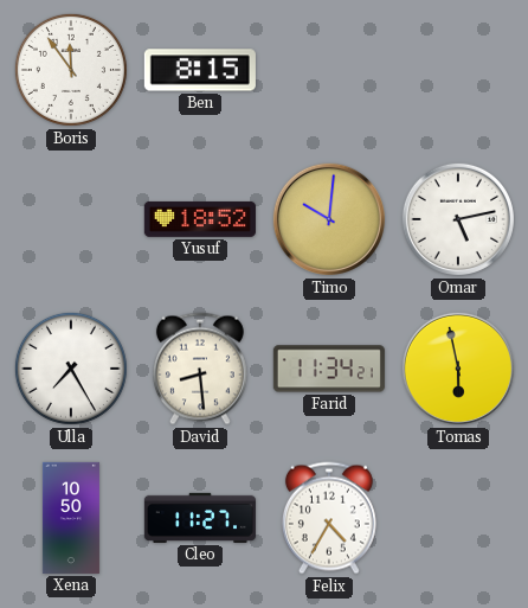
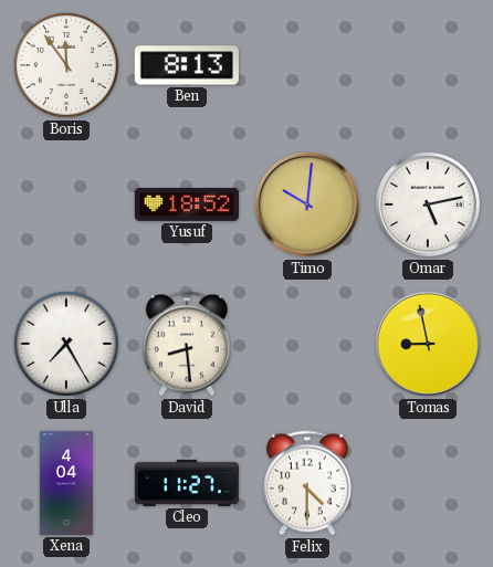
Ben: 8:15 -> 8:13 (187, 65)
Farid: 11:34 -> none (329, 369)
Tomas: 5:58 -> 8:58 (428, 344)
Xena: 10:50 -> 4:04 (66, 483)
Felix: 4:35 -> 4:30 (307, 483)
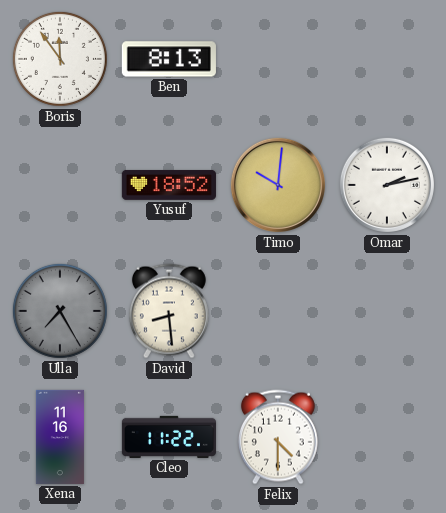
Omar: 5:13 -> 2:13 (387, 185)
Ulla dial: white -> grey (60, 311)
Tomas: 8:58 -> none (428, 344)
Xena: 4:04 -> 11:16 (60, 437)
Cleo: 11:27 -> 11:22 (169, 437)
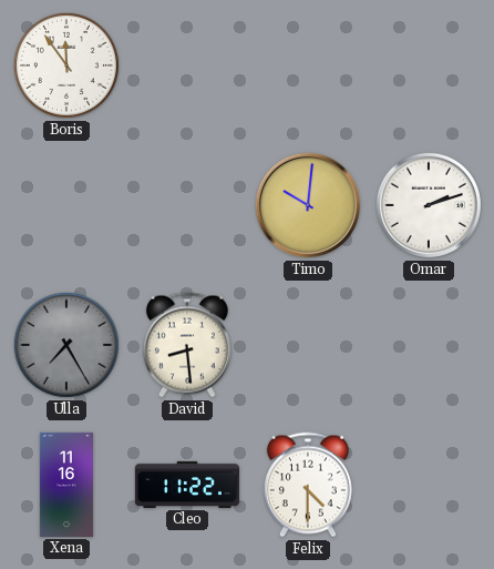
Ben: 8:13 -> none (169, 59)
Yusuf: 18:52 -> none (169, 185)
Omar: 2:13 -> 2:12 (429, 205)
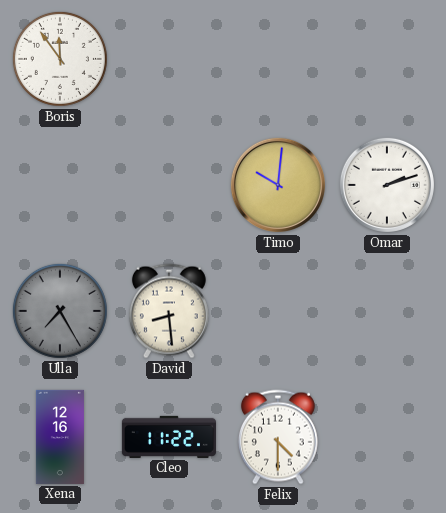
Xena: 11:16 -> 12:16 (60, 437)
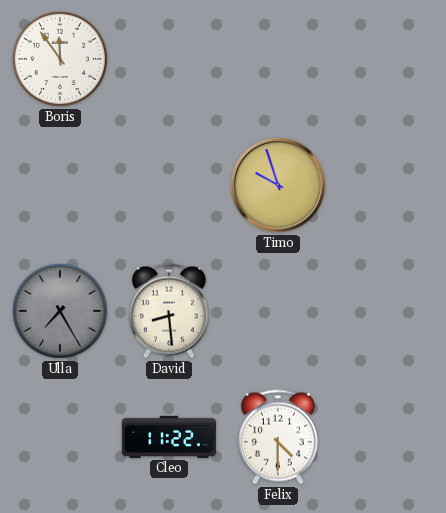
Timo: 10:01 -> 9:57 (278, 185)
Omar: 2:12 -> none (387, 185)
Xena: 12:16 -> none (60, 437)
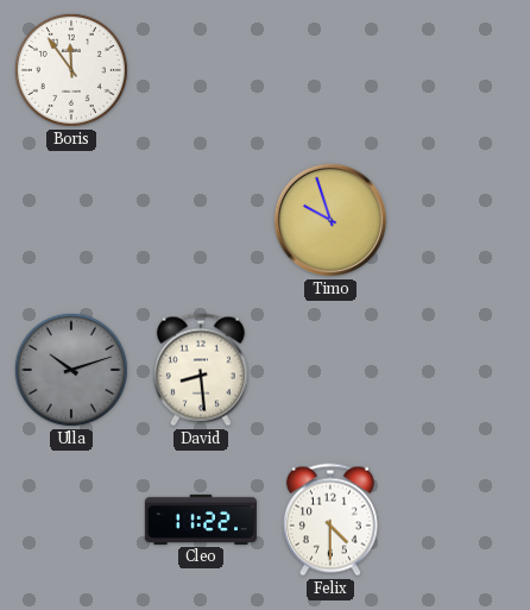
Ulla: 7:25 -> 10:12 (71, 370)
